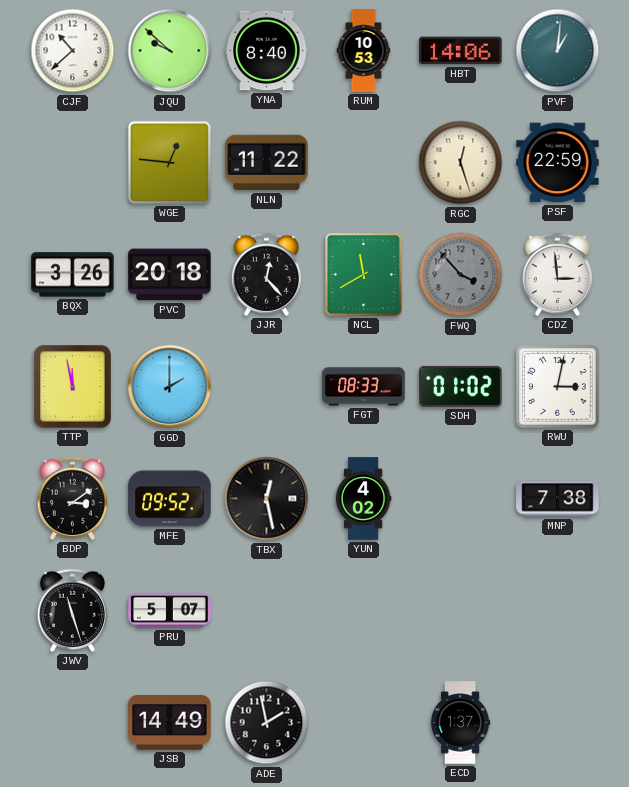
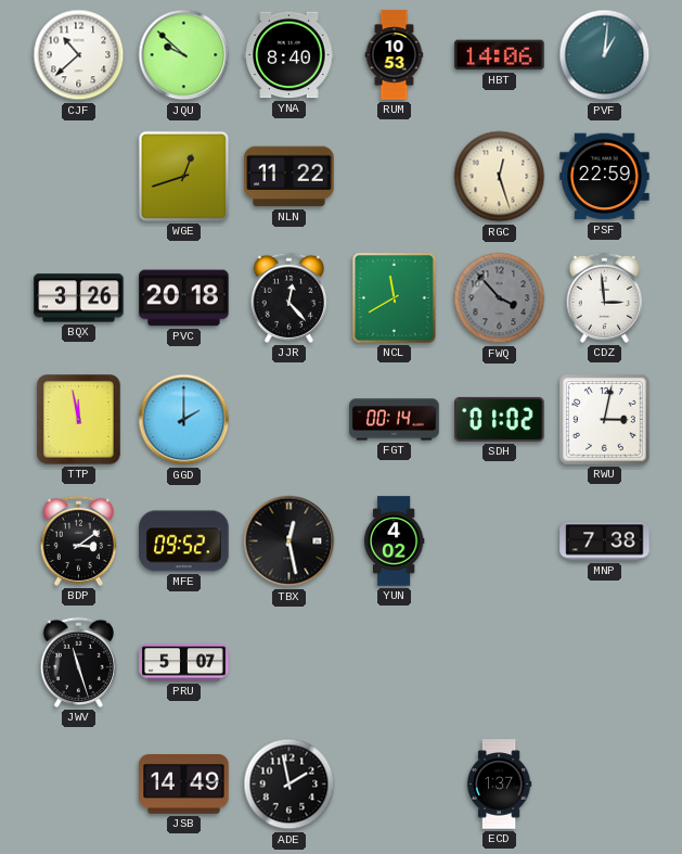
WGE: 12:46 -> 12:42 (183, 176)
FGT: 08:33 -> 00:14 (395, 420)
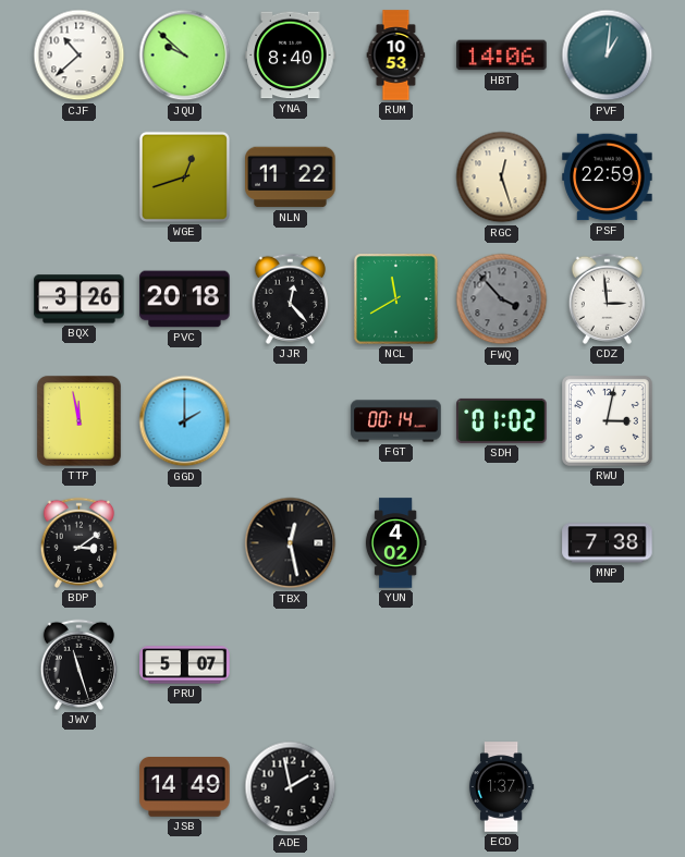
MFE: 09:52 -> none (184, 541)
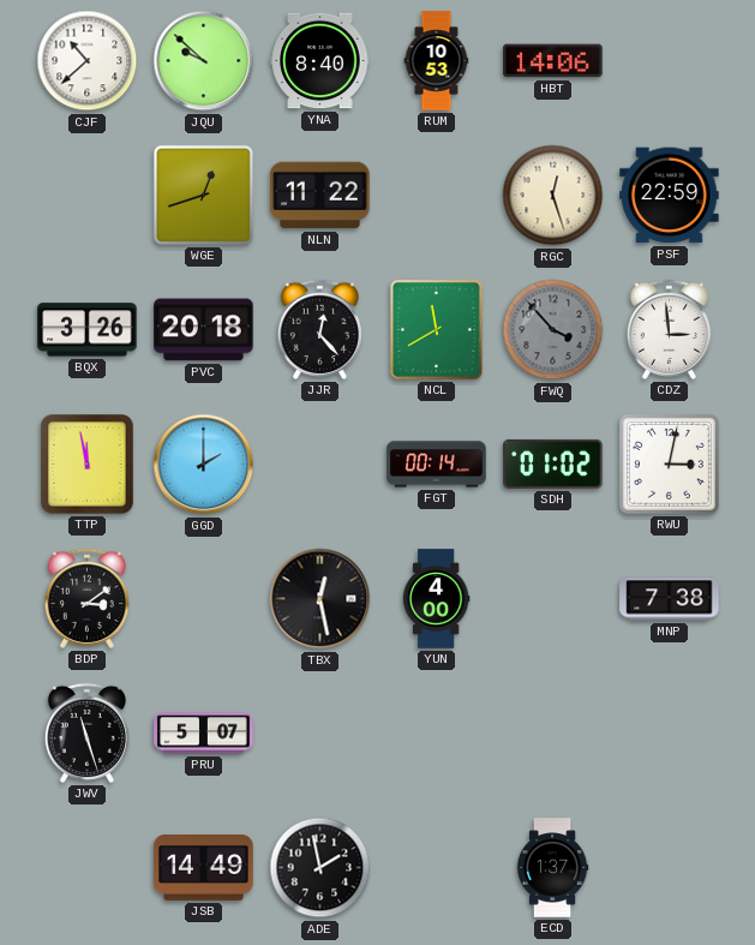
PVF: 1:01 -> none (608, 56)
YUN: 4:02 -> 4:00 (436, 599)
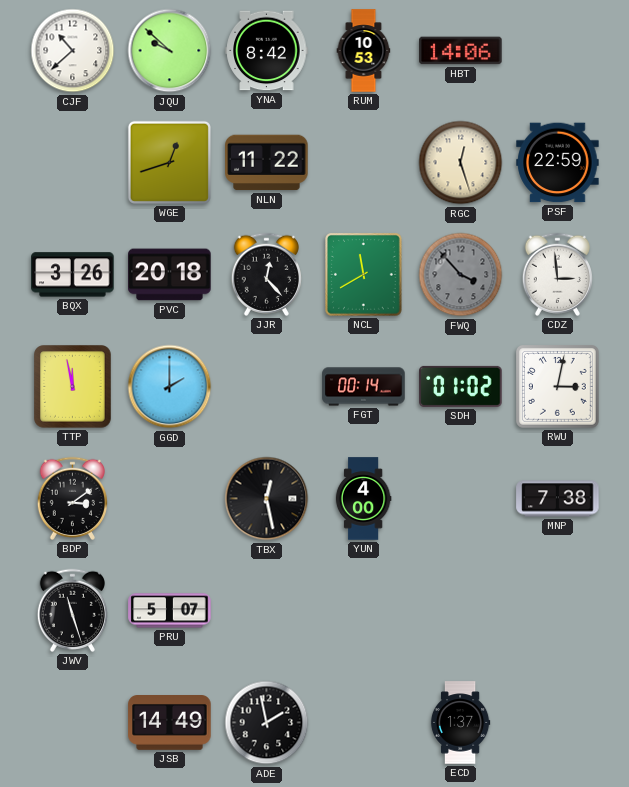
YNA: 8:40 -> 8:42 (267, 51)
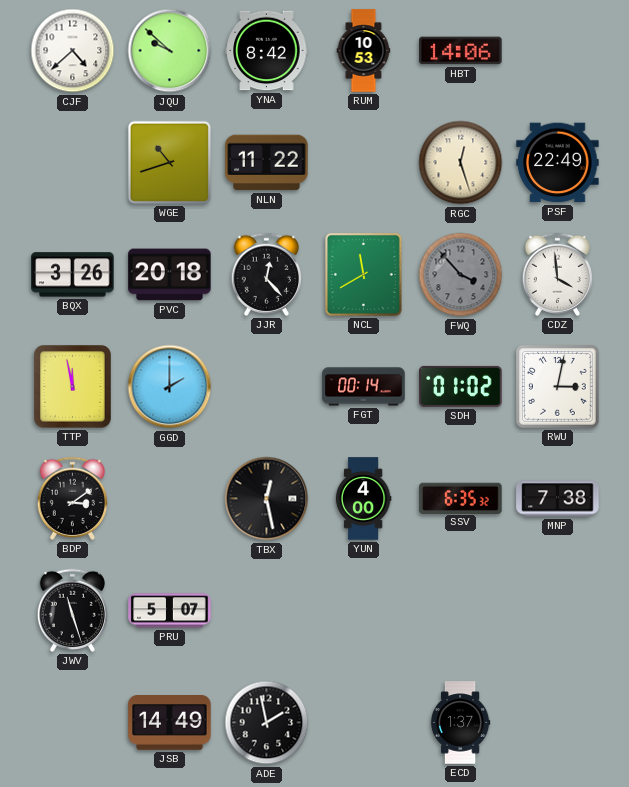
CJF: 10:38 -> 4:38 (73, 51)
WGE: 12:42 -> 10:42 (169, 162)
PSF: 22:59 -> 22:49 (558, 163)
CDZ: 2:59 -> 3:59 (557, 274)
SSV: none -> 6:35 (461, 498)
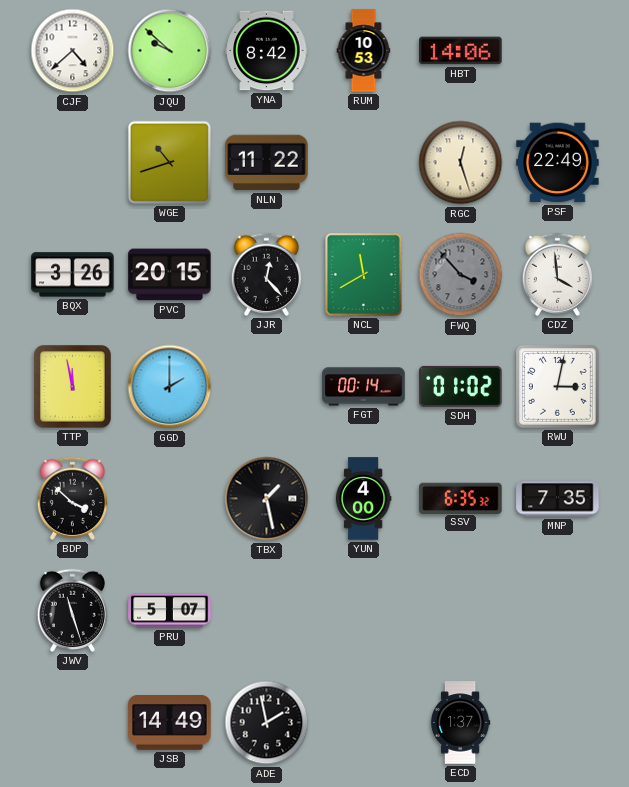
PVC: 20:18 -> 20:15 (170, 275)
BDP: 3:09 -> 3:52 (72, 498)
TBX: 12:28 -> 1:28 (267, 499)
MNP: 7:38 -> 7:35 (558, 499)
